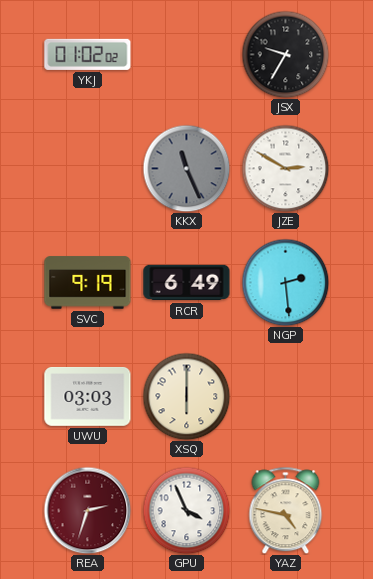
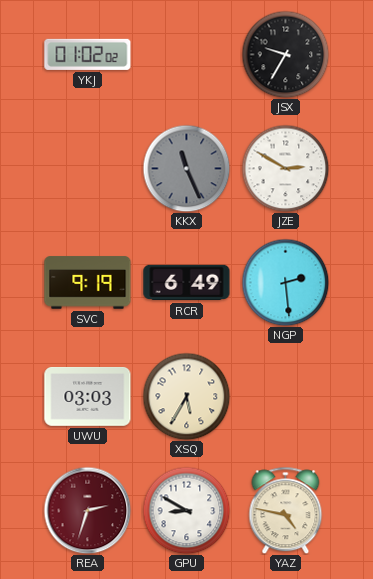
XSQ: 6:00 -> 5:35 (186, 396)
GPU: 3:56 -> 8:50 (186, 510)
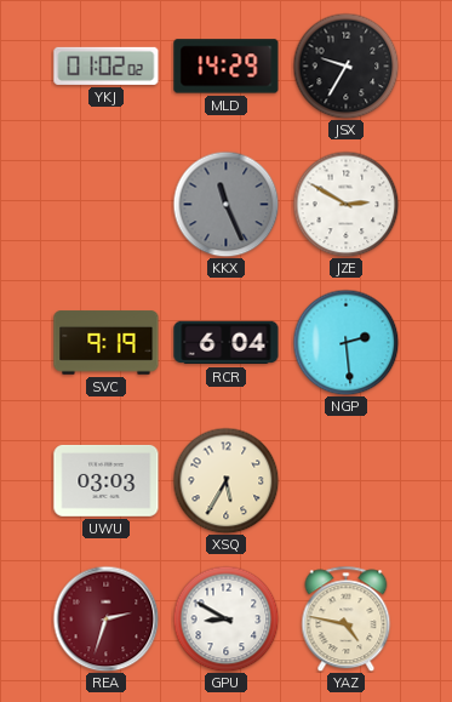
MLD: none -> 14:29 (227, 67)
RCR: 6:49 -> 6:04 (227, 343)
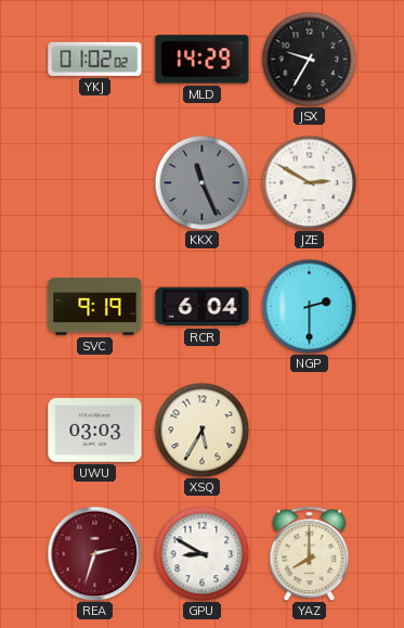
NGP: 2:29 -> 2:30 (309, 306)
YAZ: 4:47 -> 8:00 (310, 553)
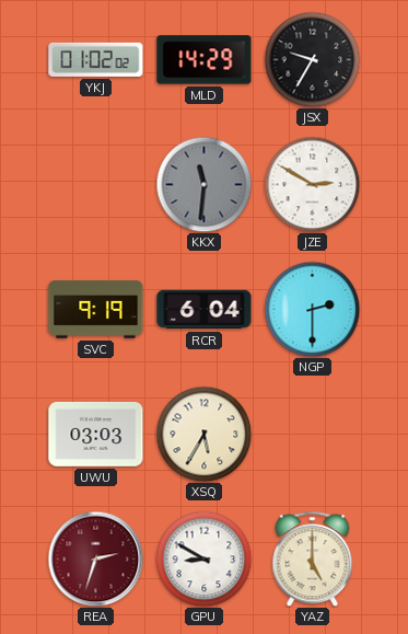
KKX: 11:26 -> 11:31 (203, 184)
YAZ: 8:00 -> 5:00 (313, 558)
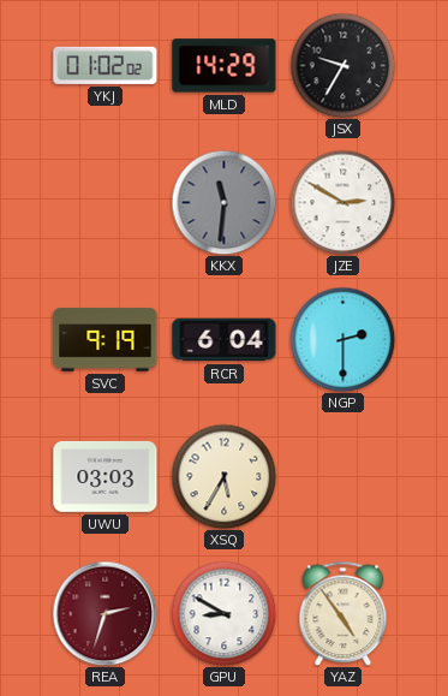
YAZ: 5:00 -> 4:54 (344, 613)
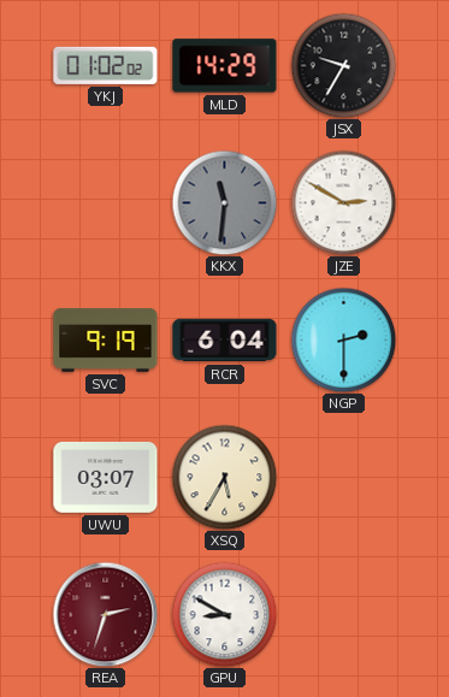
UWU: 03:03 -> 03:07 (106, 477)
YAZ: 4:54 -> none (344, 613)
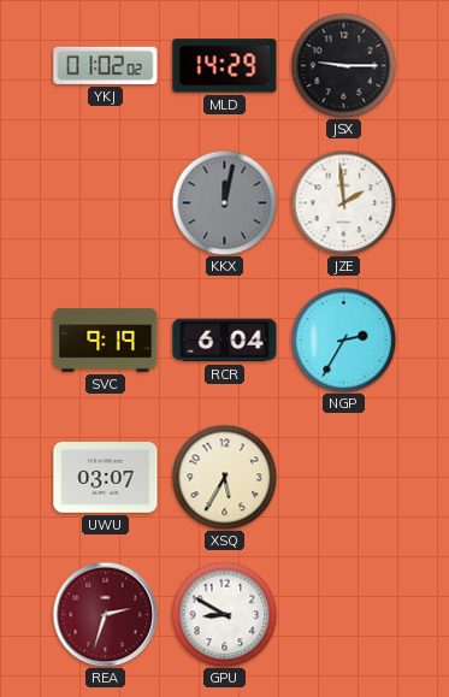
JSX: 9:35 -> 9:15 (343, 65)
KKX: 11:31 -> 12:02 (224, 202)
JZE: 2:50 -> 1:59 (343, 202)
NGP: 2:30 -> 2:35 (343, 339)
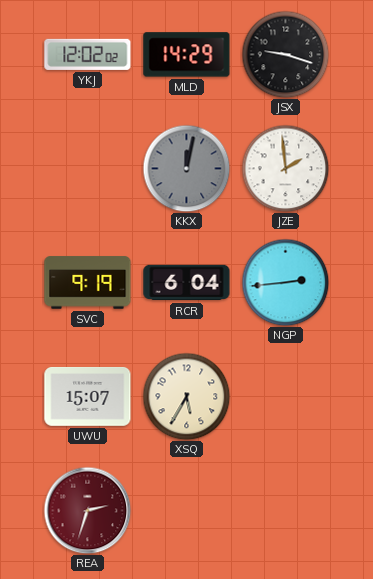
YKJ: 01:02 -> 12:02 (88, 54)
JSX: 9:15 -> 9:18 (285, 54)
NGP: 2:35 -> 2:44 (285, 282)
UWU: 03:07 -> 15:07 (88, 396)
GPU: 8:50 -> none (224, 614)
